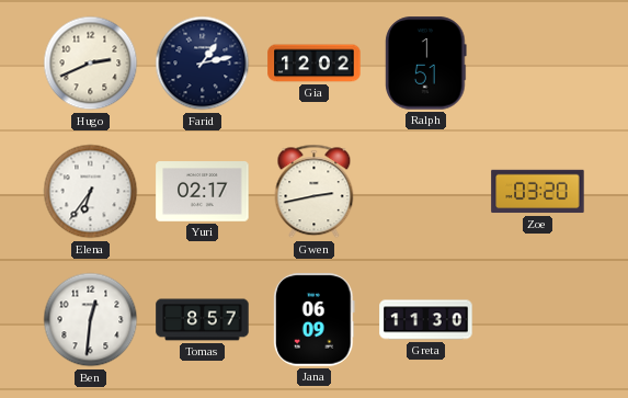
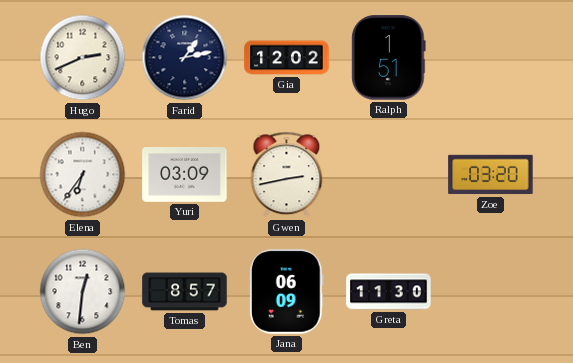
Yuri: 02:17 -> 03:09 (185, 175)
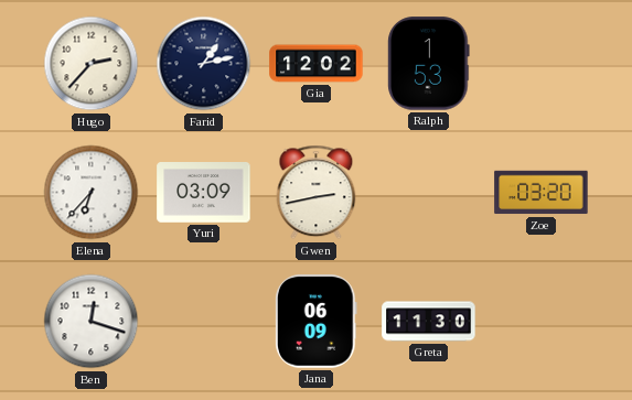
Hugo: 2:41 -> 2:37 (92, 64)
Ralph: 1:51 -> 1:53 (429, 64)
Elena: 6:36 -> 6:37 (92, 193)
Ben: 12:31 -> 12:18 (92, 322)
Tomas: 8:57 -> none (185, 292)
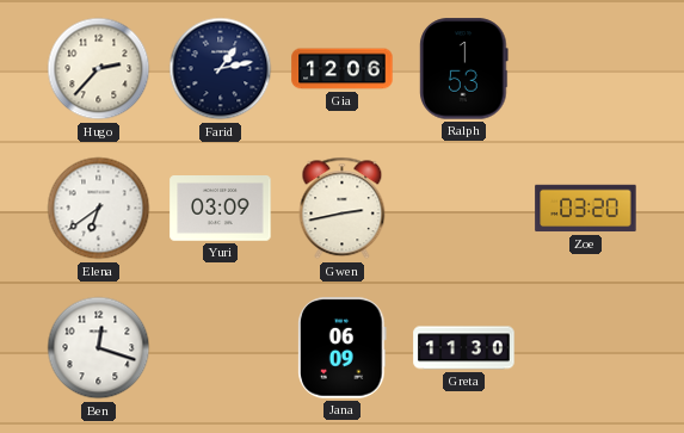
Gia: 12:02 -> 12:06 (343, 69)
Elena: 6:37 -> 6:39 (99, 209)
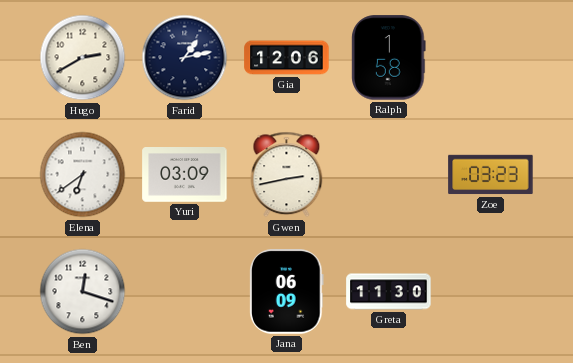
Hugo: 2:37 -> 2:40 (83, 58)
Ralph: 1:53 -> 1:58 (389, 58)
Zoe: 03:20 -> 03:23 (491, 175)
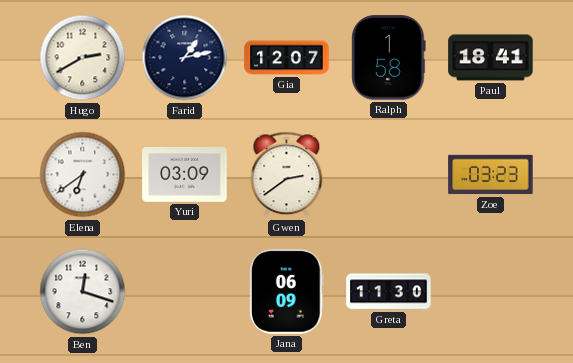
Gia: 12:06 -> 12:07 (287, 58)
Paul: none -> 18:41 (491, 58)
Gwen: 2:43 -> 2:39 (287, 175)
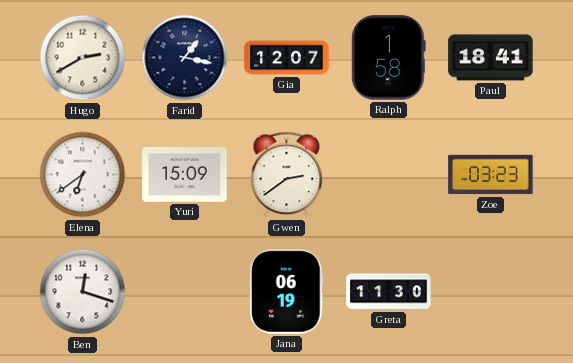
Farid: 1:13 -> 1:17 (185, 58)
Yuri: 03:09 -> 15:09 (185, 175)
Jana: 06:09 -> 06:19 (287, 292)
